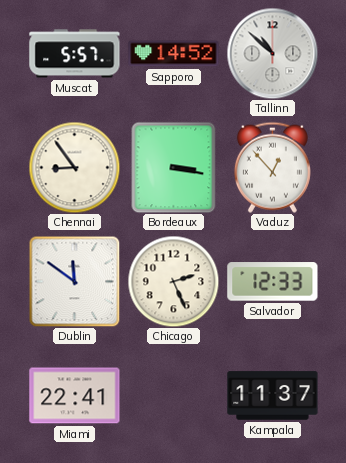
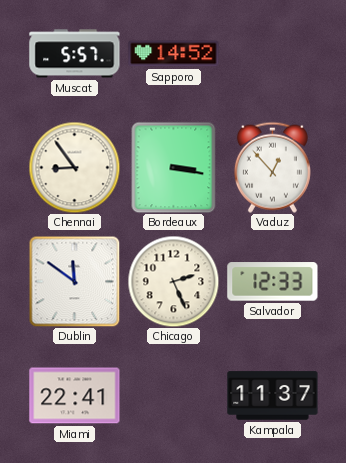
Tallinn: 10:52 -> none (272, 53)
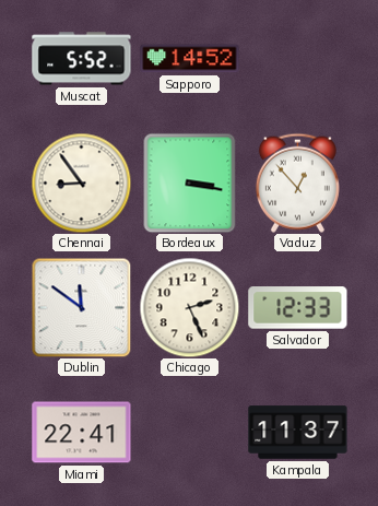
Muscat: 5:57 -> 5:52 (82, 59)
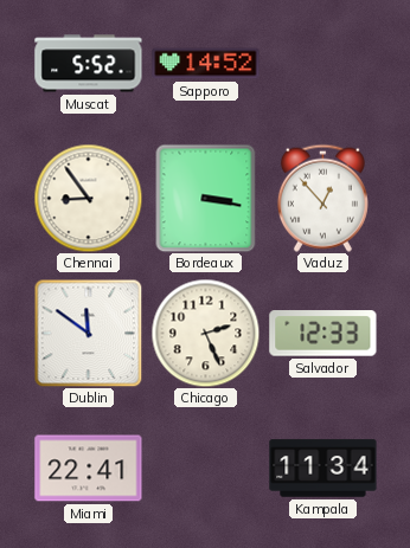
Kampala: 11:37 -> 11:34 (323, 469)
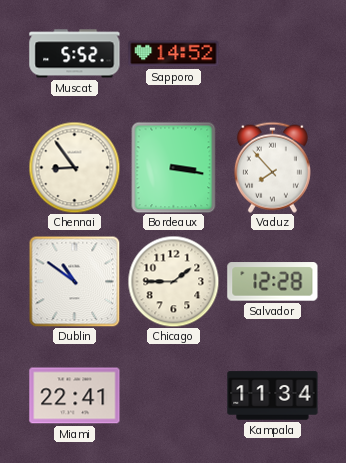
Vaduz: 12:53 -> 7:53 (272, 167)
Dublin: 11:51 -> 10:51 (74, 281)
Chicago: 2:26 -> 1:45 (173, 281)
Salvador: 12:33 -> 12:28 (273, 282)
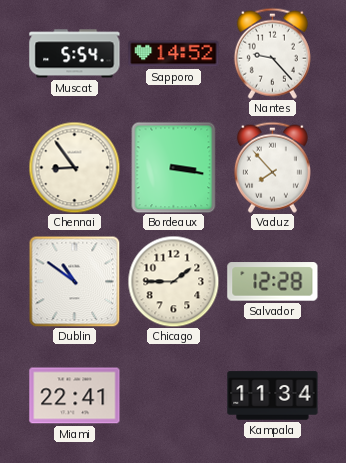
Muscat: 5:52 -> 5:54 (75, 54)
Nantes: none -> 9:23 (272, 53)
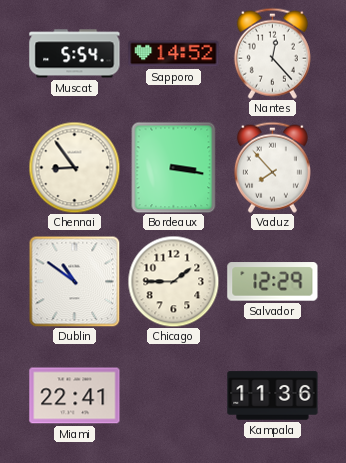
Nantes: 9:23 -> 12:23 (272, 53)
Salvador: 12:28 -> 12:29 (273, 282)
Kampala: 11:34 -> 11:36 (273, 396)
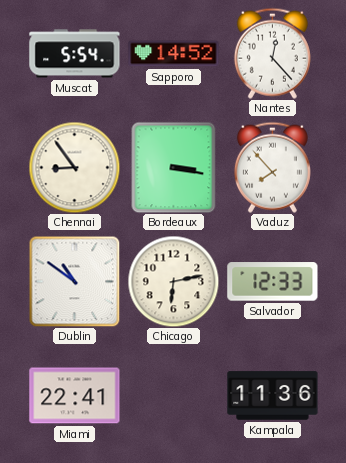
Chicago: 1:45 -> 6:13 (173, 281)
Salvador: 12:29 -> 12:33 (273, 282)
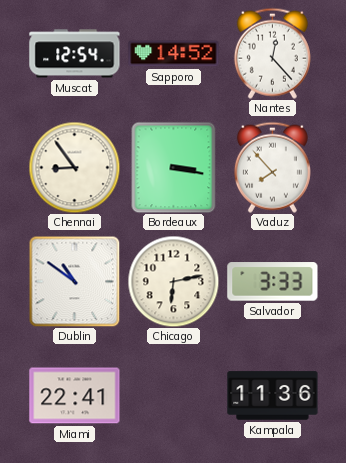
Muscat: 5:54 -> 12:54 (75, 54)
Salvador: 12:33 -> 3:33 (273, 282)
